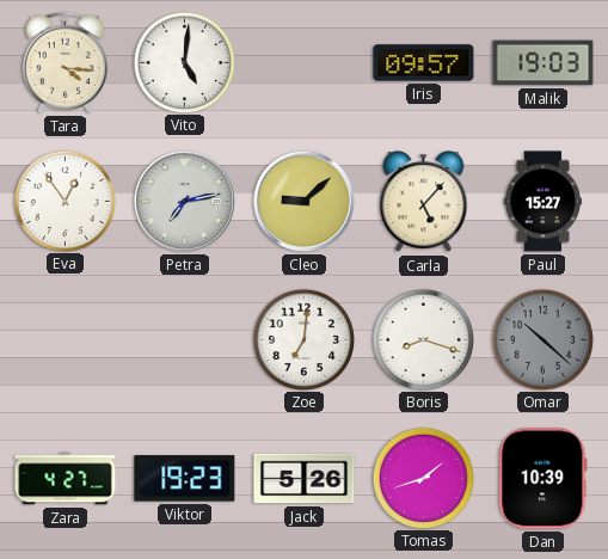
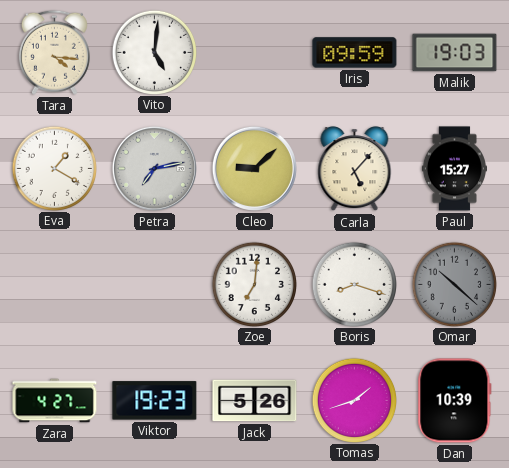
Iris: 09:57 -> 09:59 (355, 53)
Eva: 12:54 -> 1:20 (54, 168)
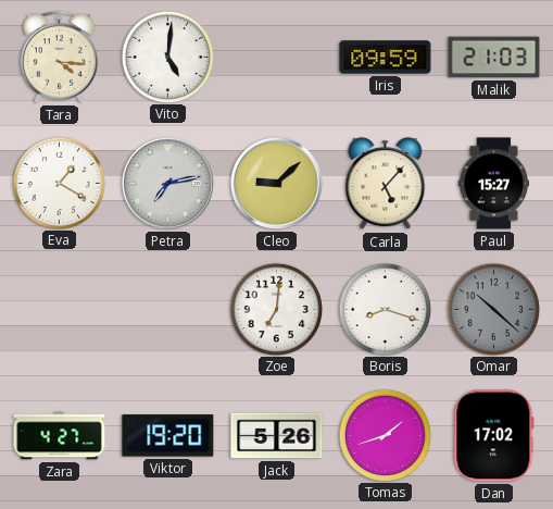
Malik: 19:03 -> 21:03 (494, 58)
Viktor: 19:23 -> 19:20 (168, 436)
Dan: 10:39 -> 17:02 (494, 436)
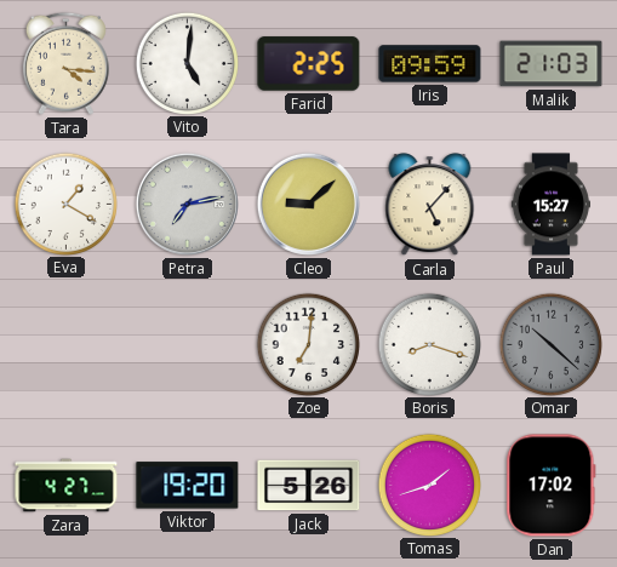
Farid: none -> 2:25 (309, 64)
